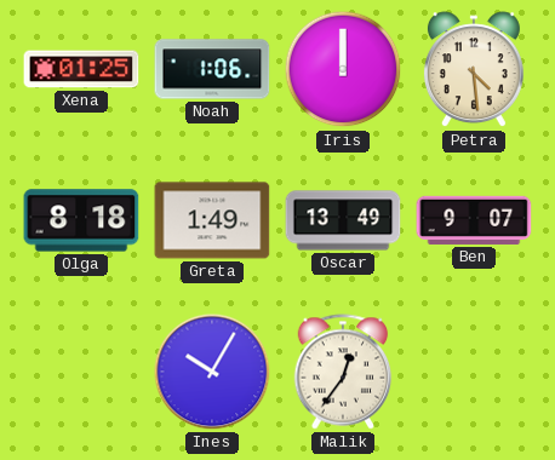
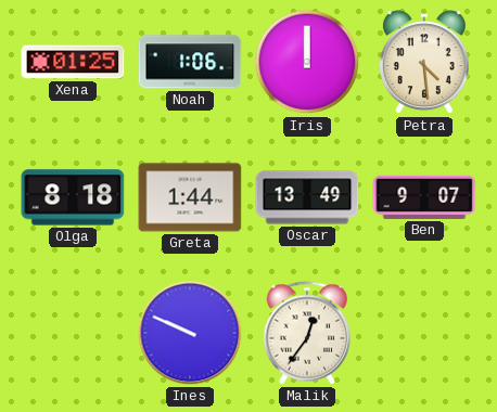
Greta: 1:49 -> 1:44 (190, 197)
Ines: 10:05 -> 9:49 (190, 333)
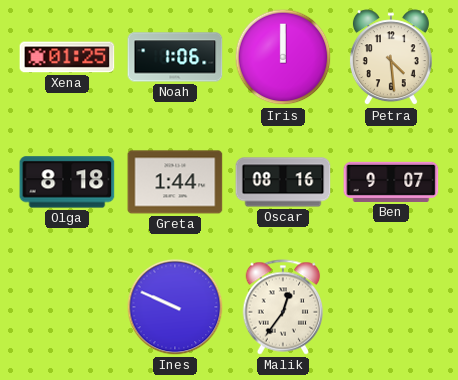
Oscar: 13:49 -> 08:16 (283, 182)
